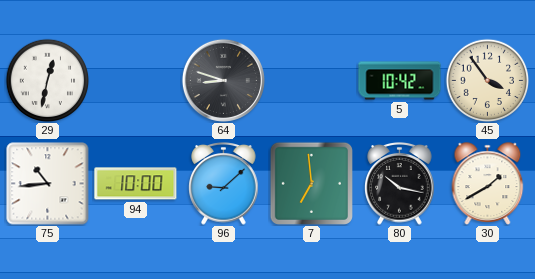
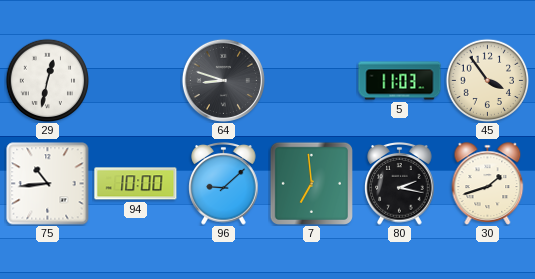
5: 10:42 -> 11:03 (400, 81)
80: 10:17 -> 2:17 (400, 184)
30: 1:40 -> 1:42 (488, 184)
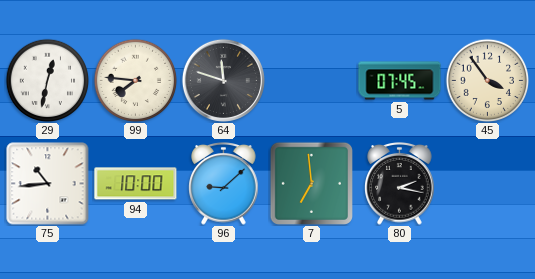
99: none -> 7:46 (135, 80)
64: 8:48 -> 11:48 (223, 80)
5: 11:03 -> 07:45 (400, 81)
30: 1:42 -> none (488, 184)
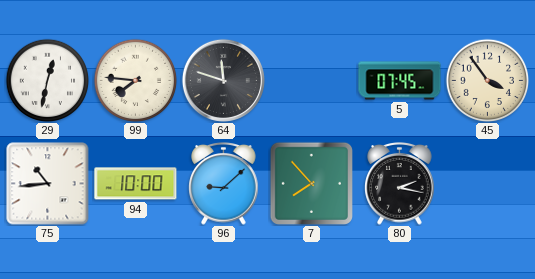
7: 6:59 -> 7:53 (311, 183)
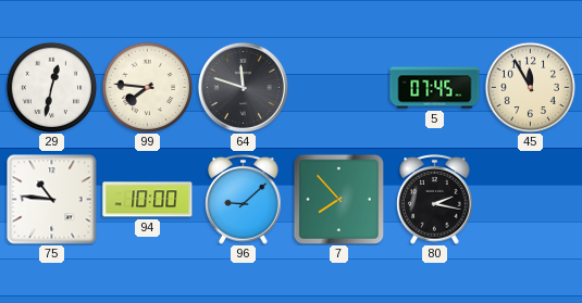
45: 3:54 -> 11:55 (530, 87)
75: 10:44 -> 10:46 (52, 200)
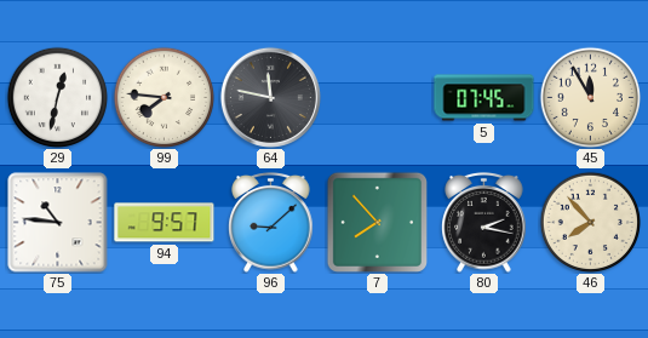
64: 11:48 -> 11:47 (270, 97)
94: 10:00 -> 9:57 (165, 223)
46: none -> 7:53 (590, 222)
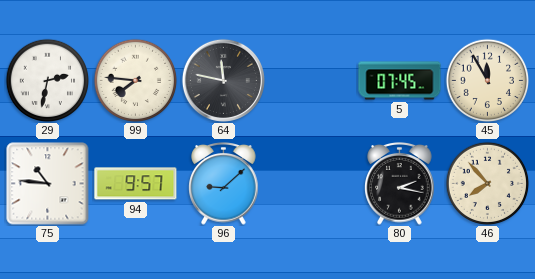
29: 12:32 -> 2:32 (47, 80)
7: 7:53 -> none (377, 222)
